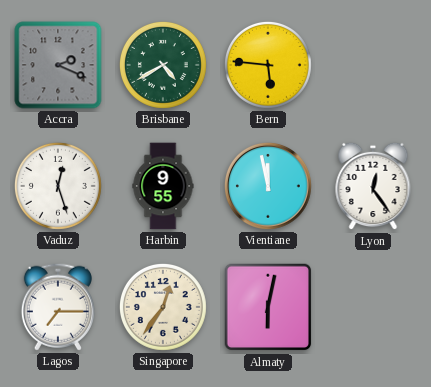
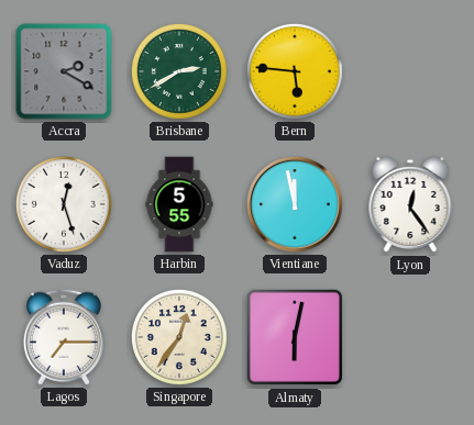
Accra: 2:19 -> 2:20 (64, 71)
Brisbane: 4:40 -> 2:40 (179, 71)
Harbin: 9:55 -> 5:55 (179, 204)
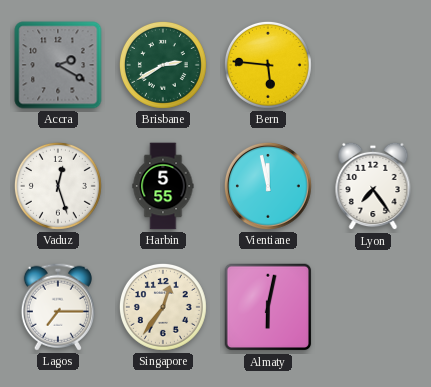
Lyon: 12:24 -> 7:24 (373, 186)
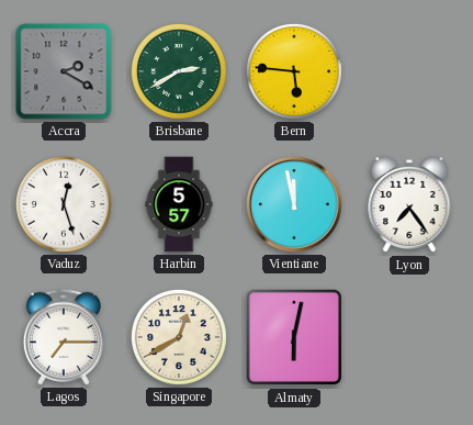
Harbin: 5:55 -> 5:57 (179, 204)
Singapore: 12:36 -> 12:40 (179, 337)
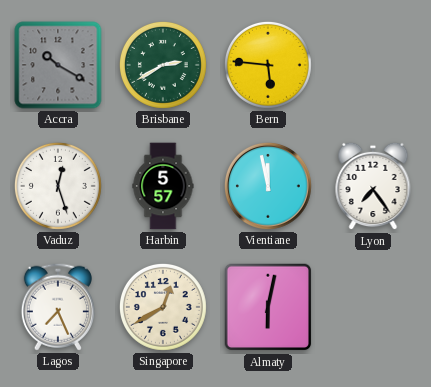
Accra: 2:20 -> 10:20 (58, 65)
Lagos: 7:15 -> 7:26 (58, 307)
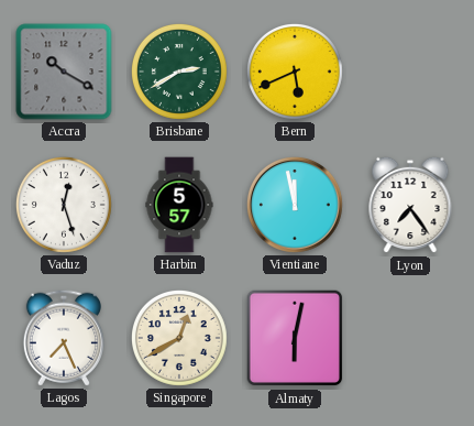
Bern: 5:46 -> 5:41 (295, 72)
